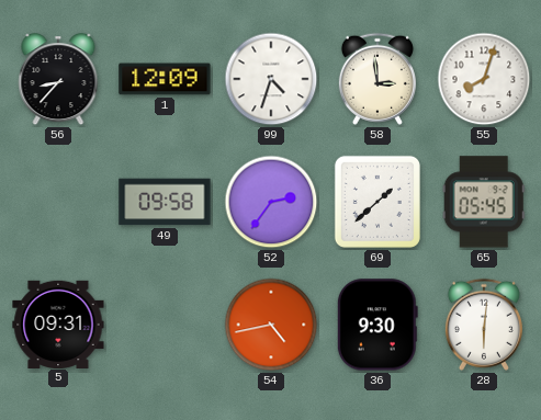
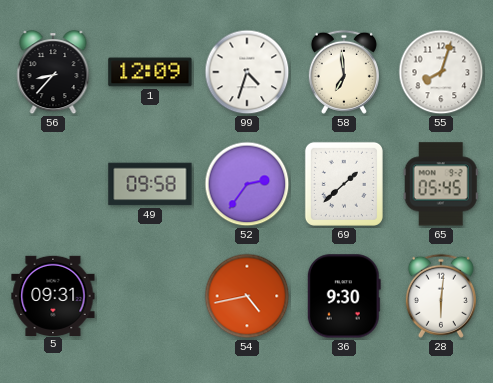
58: 2:59 -> 6:59 (344, 72)
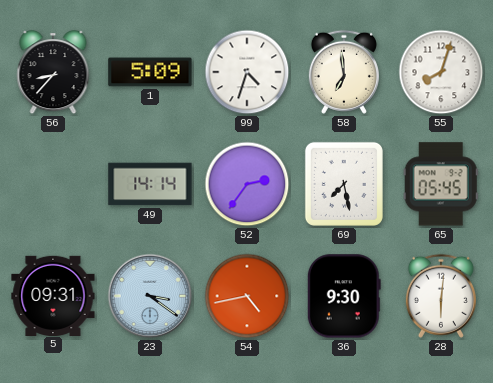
1: 12:09 -> 5:09 (150, 72)
49: 09:58 -> 14:14 (150, 184)
69: 1:38 -> 7:28 (344, 184)
23: none -> 3:21 (150, 296)
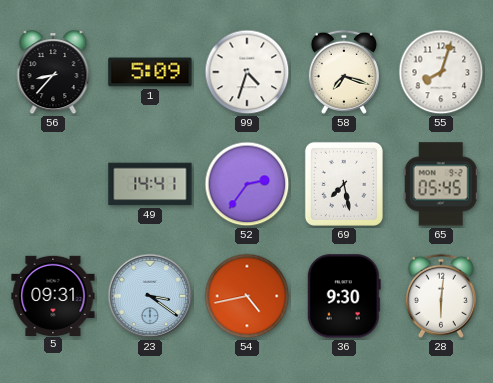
58: 6:59 -> 7:18 (344, 72)
49: 14:14 -> 14:41 (150, 184)
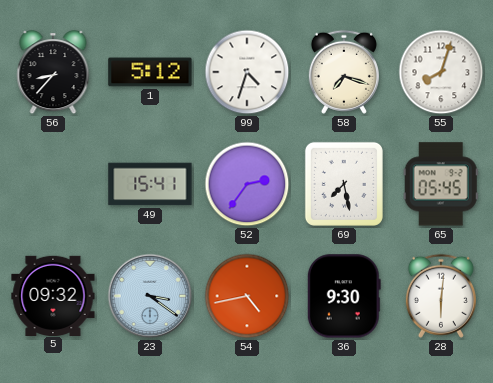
1: 5:09 -> 5:12 (150, 72)
49: 14:41 -> 15:41 (150, 184)
5: 09:31 -> 09:32 (53, 295)
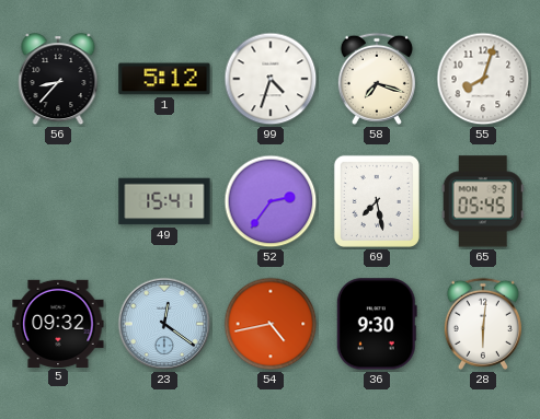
23: 3:21 -> 12:21 (164, 324)
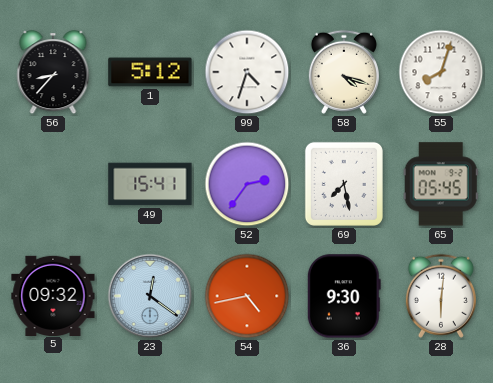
58: 7:18 -> 4:18 (344, 72)
